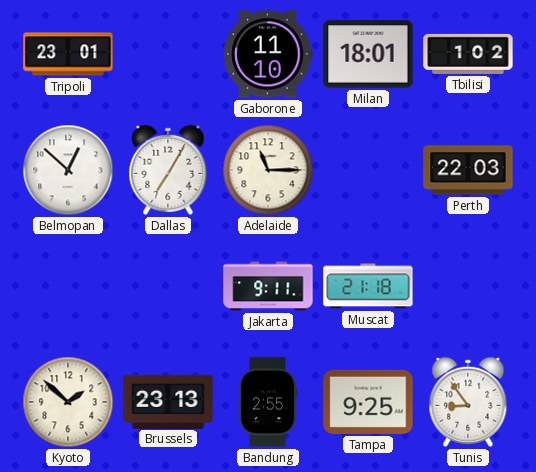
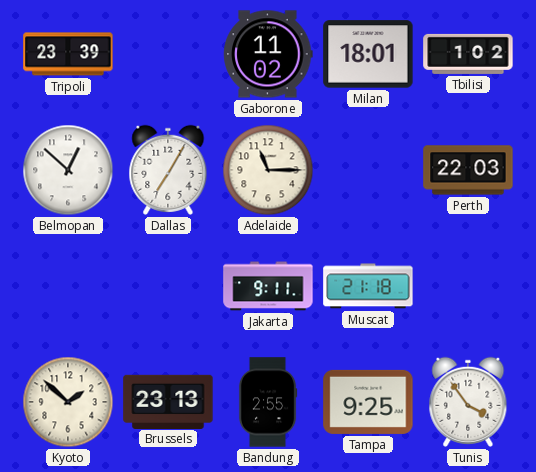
Tripoli: 23:01 -> 23:39 (68, 54)
Gaborone: 11:10 -> 11:02 (268, 54)
Tunis: 8:54 -> 3:54 (468, 402)
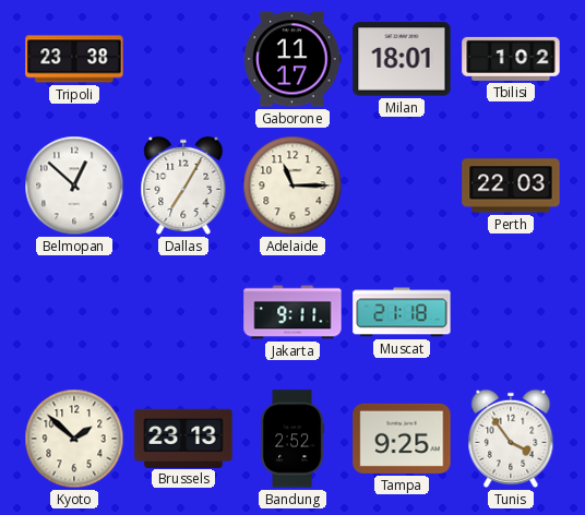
Tripoli: 23:39 -> 23:38 (74, 59)
Gaborone: 11:02 -> 11:17 (292, 59)
Bandung: 2:55 -> 2:52 (292, 439)
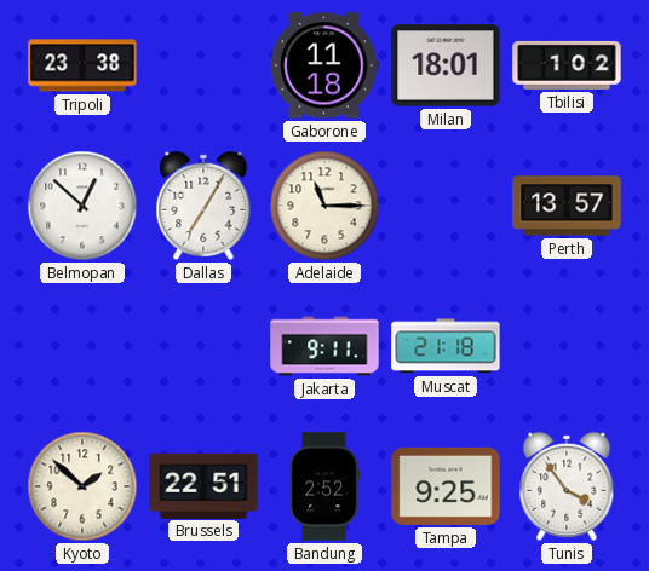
Gaborone: 11:17 -> 11:18 (324, 65)
Perth: 22:03 -> 13:57 (567, 206)
Brussels: 23:13 -> 22:51 (203, 485)
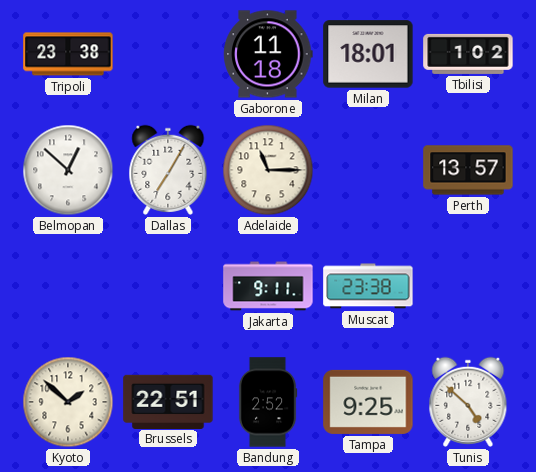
Muscat: 21:18 -> 23:38 (368, 286)
Tunis: 3:54 -> 4:52 (468, 402)
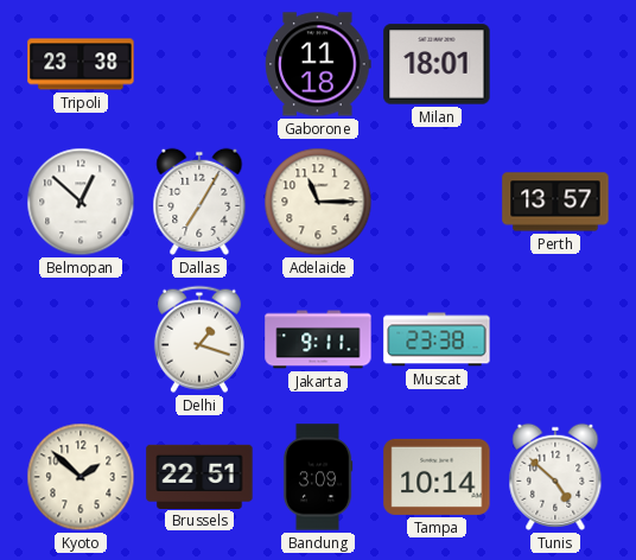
Tbilisi: 1:02 -> none (468, 54)
Delhi: none -> 1:18 (199, 339)
Bandung: 2:52 -> 3:09 (318, 477)
Tampa: 9:25 -> 10:14 (437, 477)
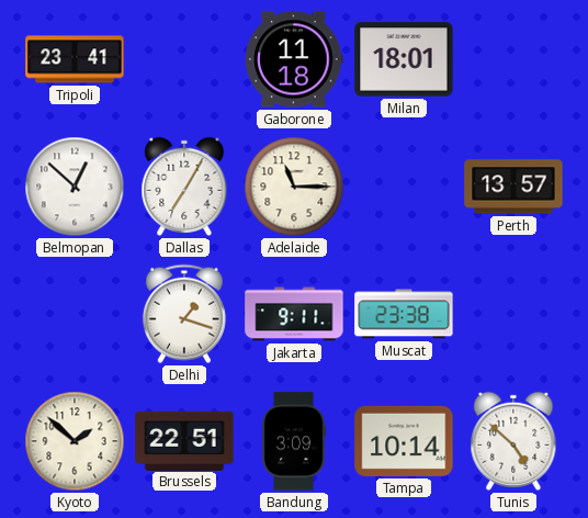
Tripoli: 23:38 -> 23:41 (75, 59)
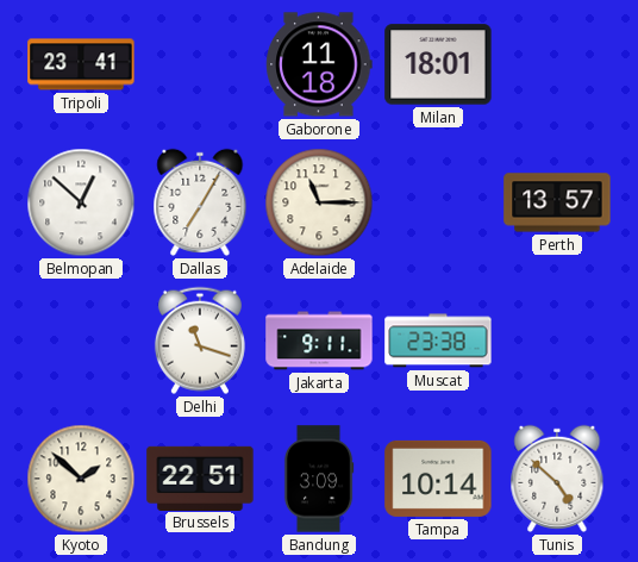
Delhi: 1:18 -> 11:18 (200, 341)
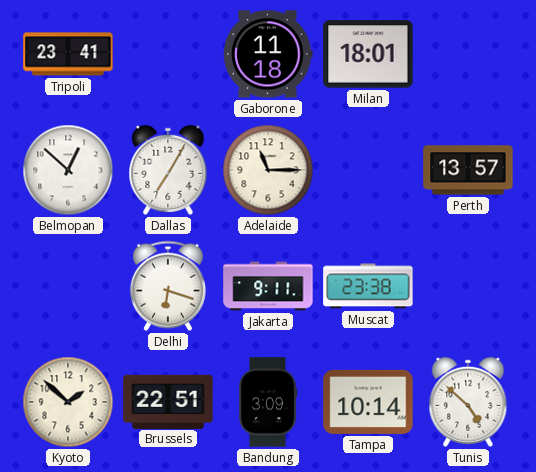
Delhi: 11:18 -> 6:18 (168, 286)
